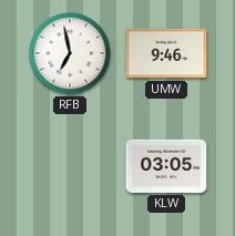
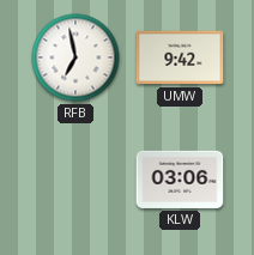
UMW: 9:46 -> 9:42 (180, 57)
KLW: 03:05 -> 03:06 (180, 180)
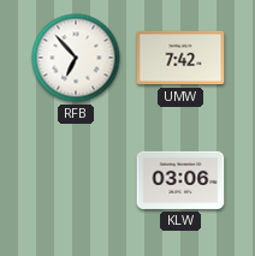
RFB: 6:58 -> 6:53 (76, 58)
UMW: 9:42 -> 7:42 (180, 58)
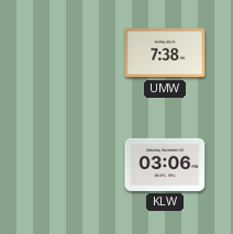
RFB: 6:53 -> none (76, 58)
UMW: 7:42 -> 7:38 (165, 53)
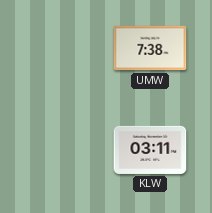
KLW: 03:06 -> 03:11 (150, 150)
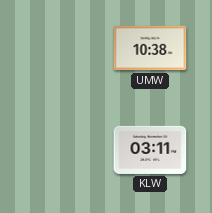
UMW: 7:38 -> 10:38 (150, 48)
